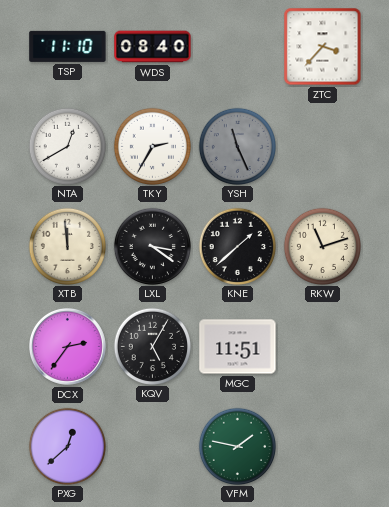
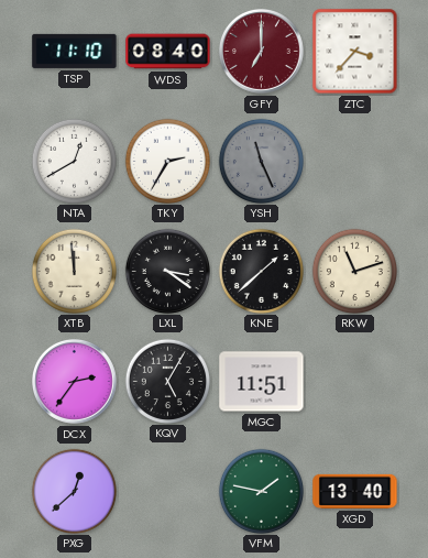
GFY: none -> 7:00 (261, 51)
XGD: none -> 13:40 (355, 491)
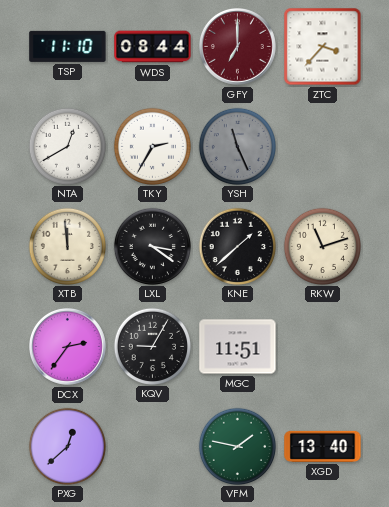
WDS: 08:40 -> 08:44 (153, 47)
KQV: 5:05 -> 9:05 (152, 346)
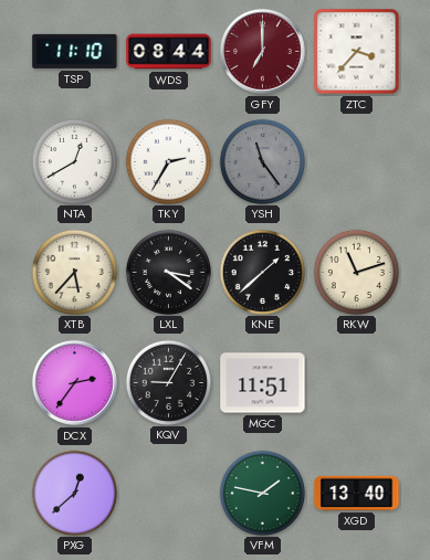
YSH: 11:26 -> 11:24 (262, 161)
XTB: 11:59 -> 5:37 (74, 272)
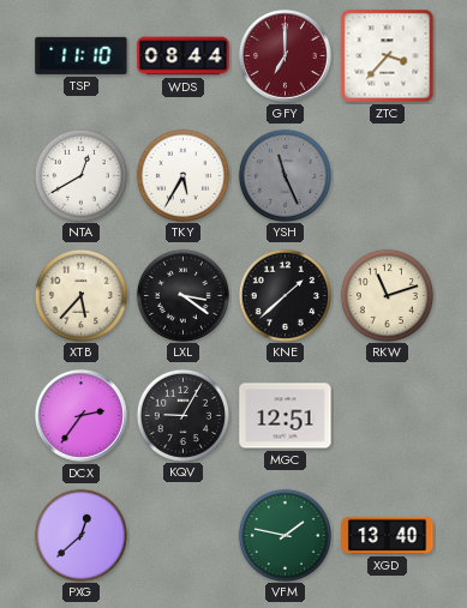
TKY: 2:35 -> 5:35 (182, 175)
YSH: 11:24 -> 11:26 (285, 175)
MGC: 11:51 -> 12:51 (286, 416)
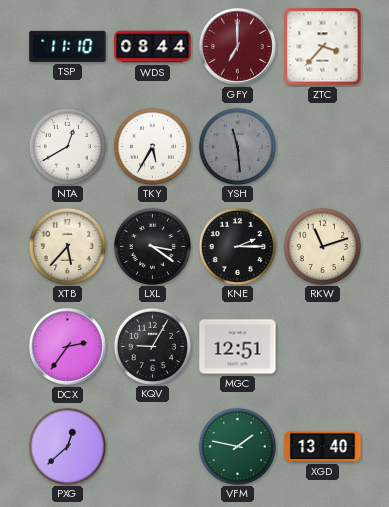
YSH: 11:26 -> 11:29 (237, 146)
KNE: 1:38 -> 2:15 (237, 246)
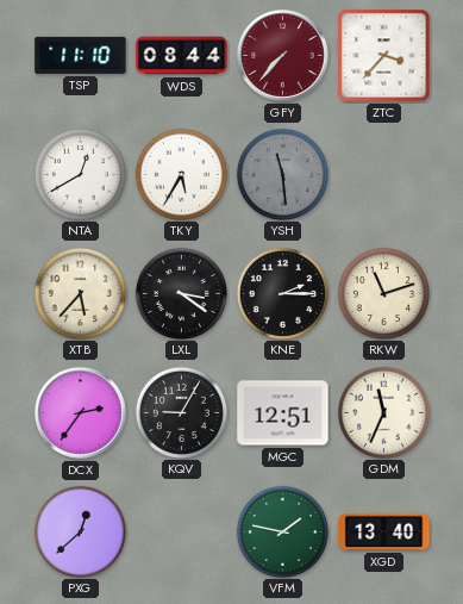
GFY: 7:00 -> 7:37 (282, 55)
GDM: none -> 11:34 (383, 412)
